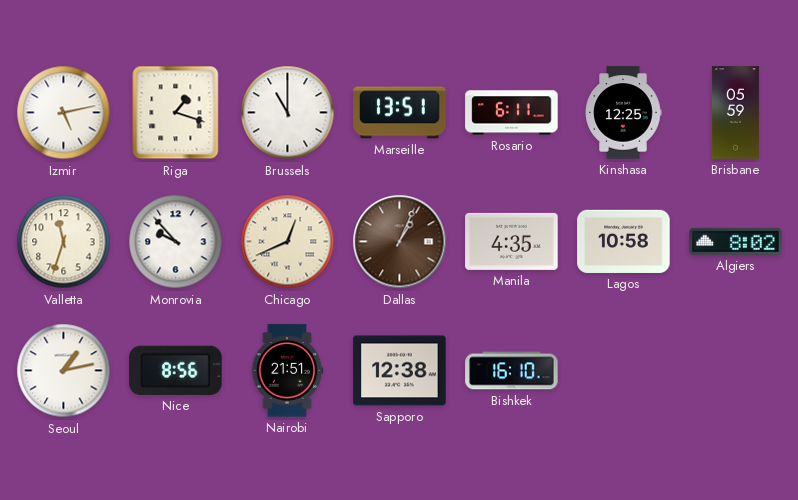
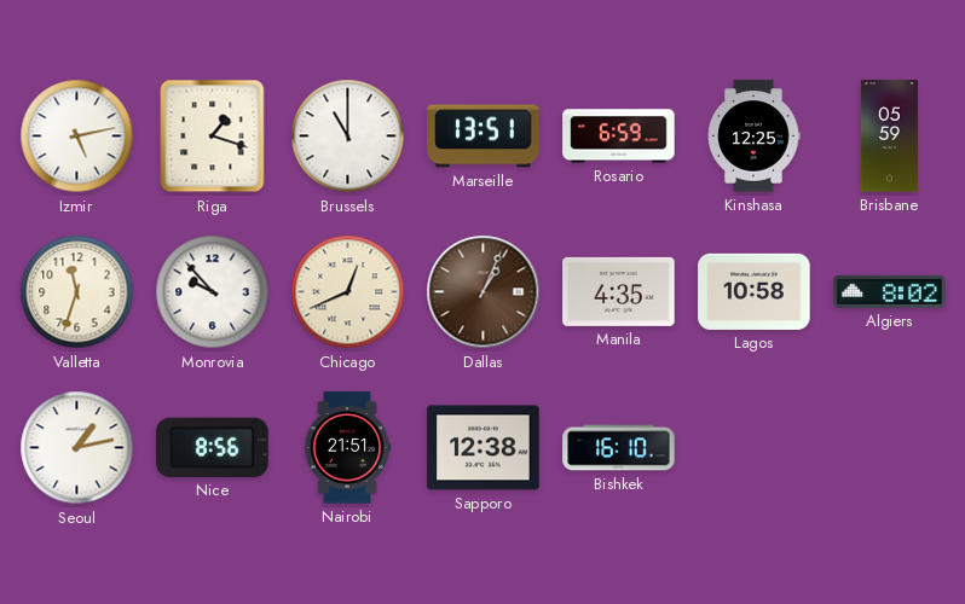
Rosario: 6:11 -> 6:59 (619, 137)
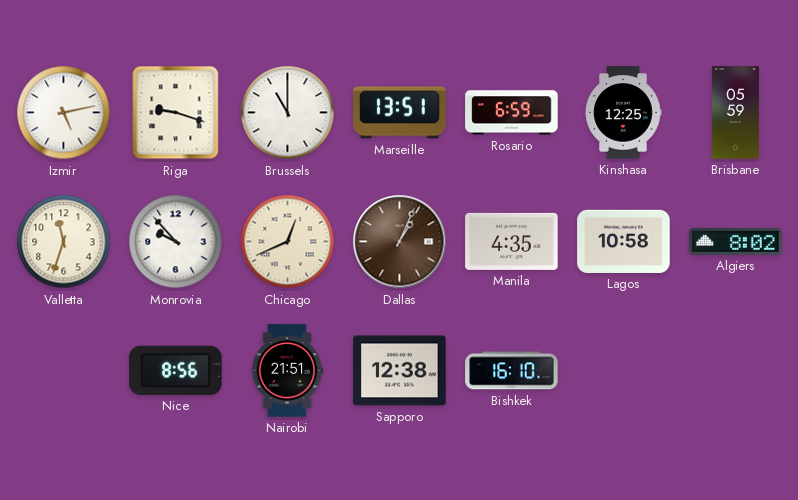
Riga: 1:18 -> 9:18 (176, 113)
Seoul: 1:13 -> none (77, 448)
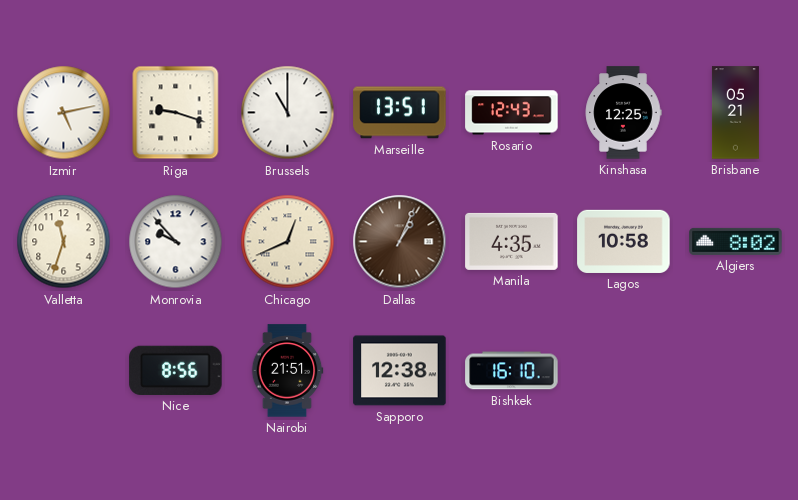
Rosario: 6:59 -> 12:43 (512, 113)
Brisbane: 05:59 -> 05:21 (735, 113)
